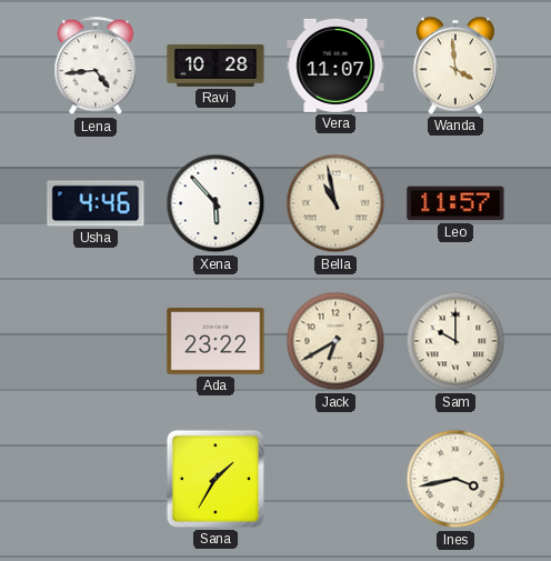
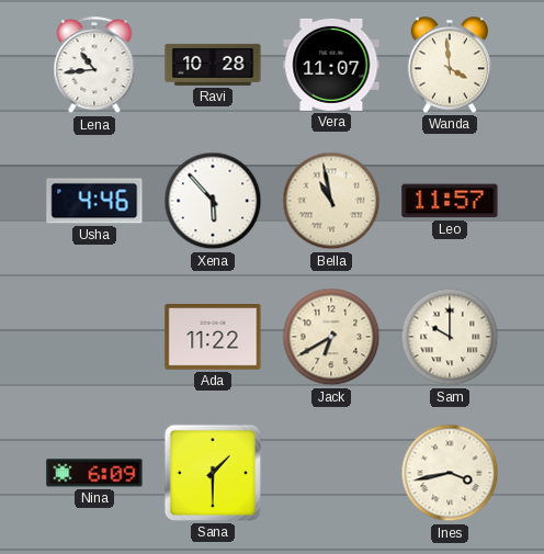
Lena: 4:44 -> 10:44 (94, 66)
Ada: 23:22 -> 11:22 (213, 337)
Nina: none -> 6:09 (94, 473)
Sana: 1:35 -> 1:30 (213, 473)
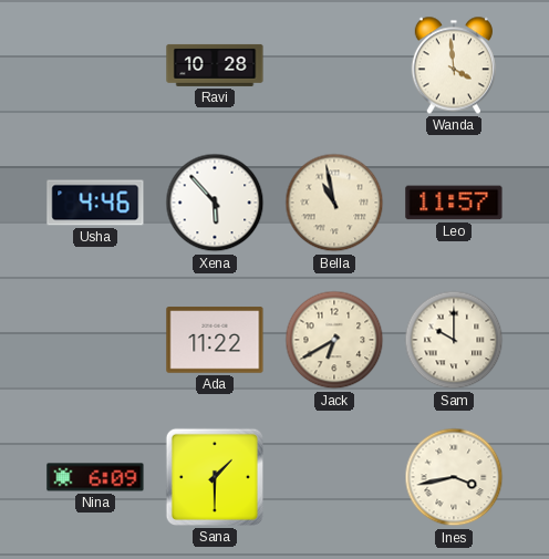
Lena: 10:44 -> none (94, 66)
Vera: 11:07 -> none (331, 65)
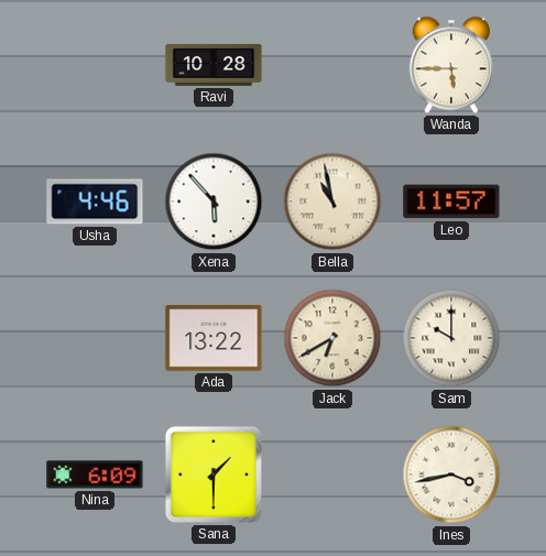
Wanda: 3:59 -> 5:45 (451, 65)
Ada: 11:22 -> 13:22 (214, 338)
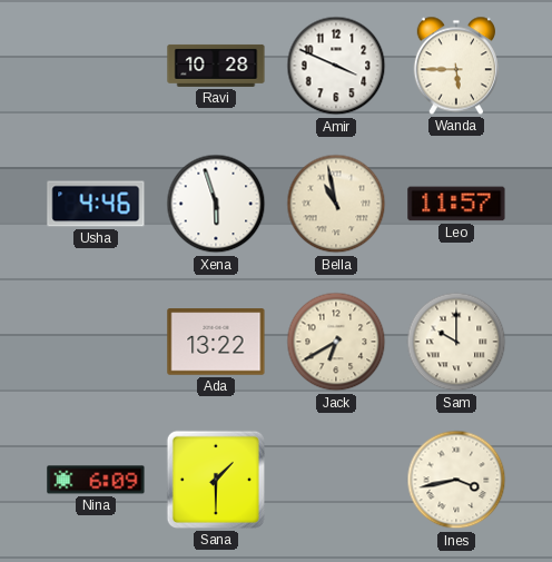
Amir: none -> 3:49 (336, 66)
Xena: 5:53 -> 5:57 (216, 204)
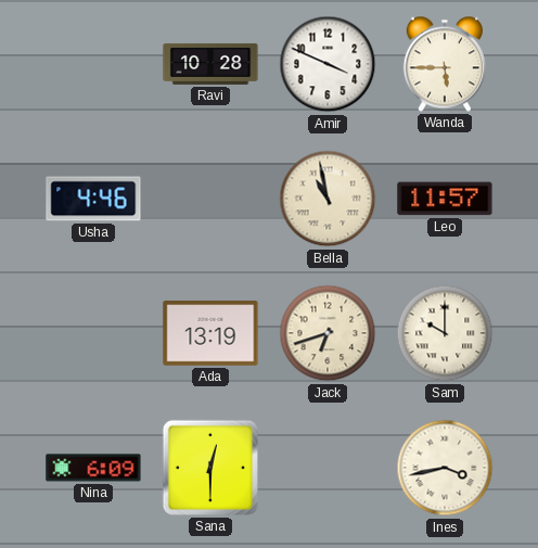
Xena: 5:57 -> none (216, 204)
Ada: 13:22 -> 13:19 (210, 333)
Jack: 6:40 -> 6:42 (328, 333)
Sana: 1:30 -> 12:30 (210, 468)
